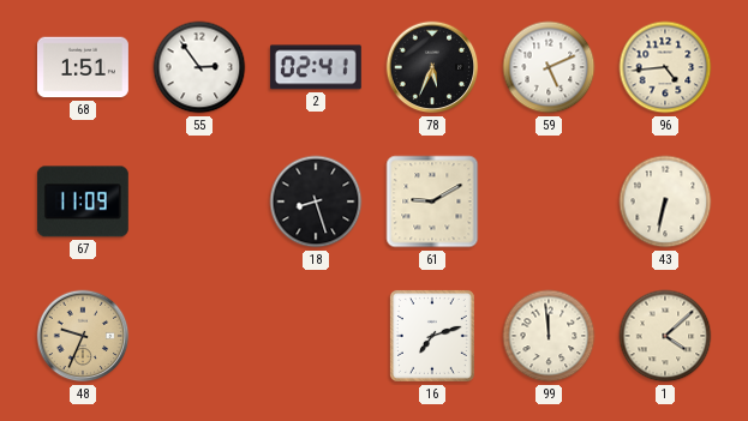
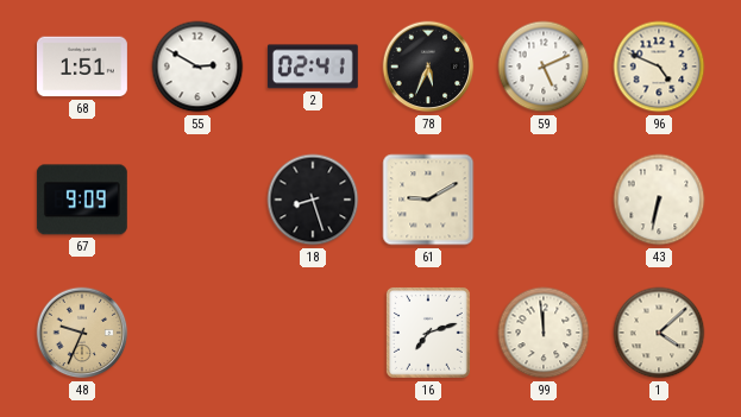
55: 2:54 -> 2:50 (197, 67)
96: 4:44 -> 4:49 (659, 67)
67: 11:09 -> 9:09 (82, 200)
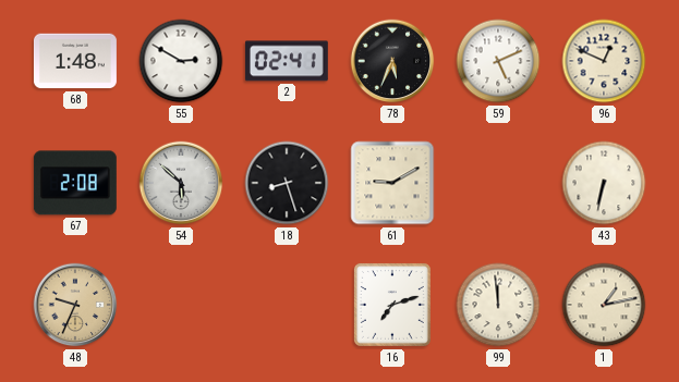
68: 1:51 -> 1:48 (75, 61)
96: 4:49 -> 12:49 (604, 61)
67: 9:09 -> 2:08 (75, 183)
54: none -> 5:52 (181, 183)
1: 4:08 -> 1:13 (604, 305)
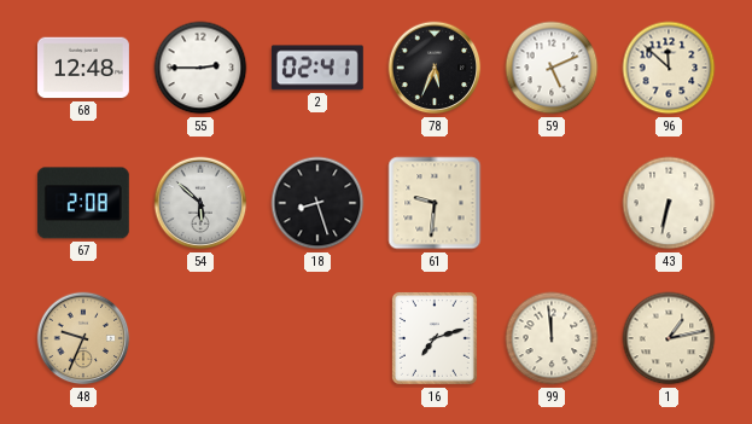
68: 1:48 -> 12:48 (83, 68)
55: 2:50 -> 2:45 (200, 68)
96: 12:49 -> 11:52 (669, 68)
61: 9:10 -> 9:31 (435, 203)
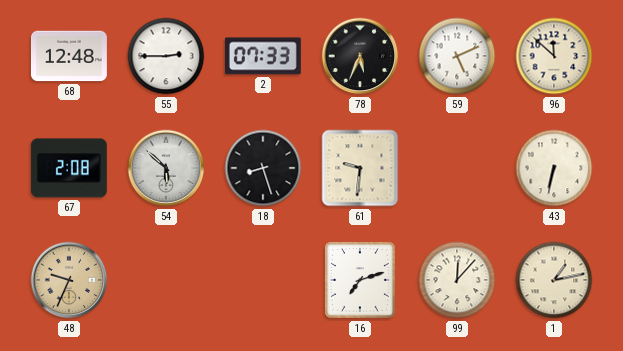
2: 02:41 -> 07:33 (263, 56)
99: 11:59 -> 12:07 (457, 280)
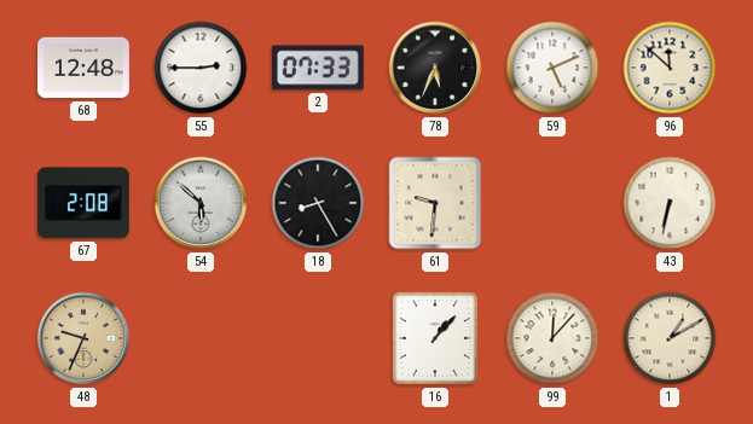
18: 8:27 -> 8:25 (318, 203)
16: 7:12 -> 1:07 (435, 338)
1: 1:13 -> 1:10 (670, 338)
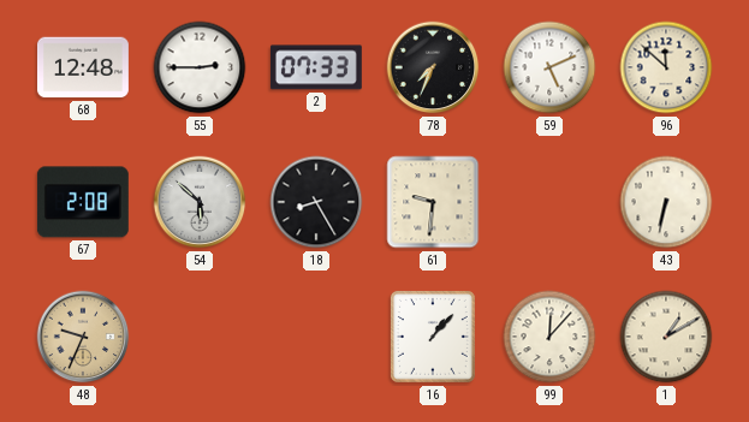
78: 5:34 -> 7:34 (433, 67)
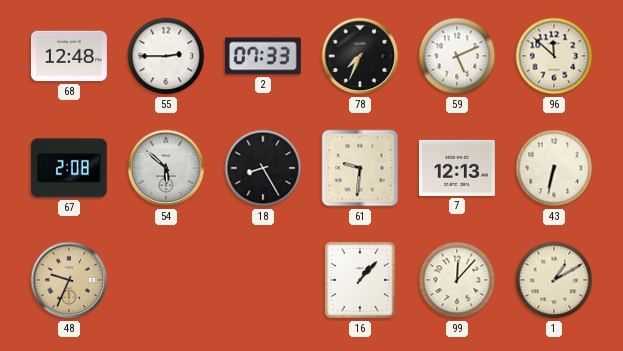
7: none -> 12:13 (457, 168)
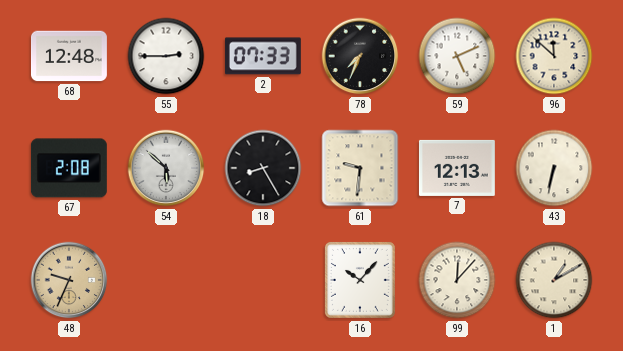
16: 1:07 -> 10:07 (360, 280)
